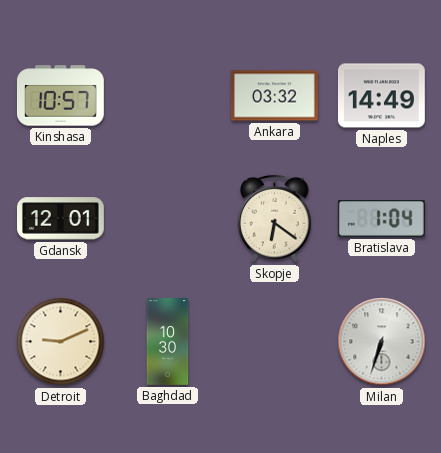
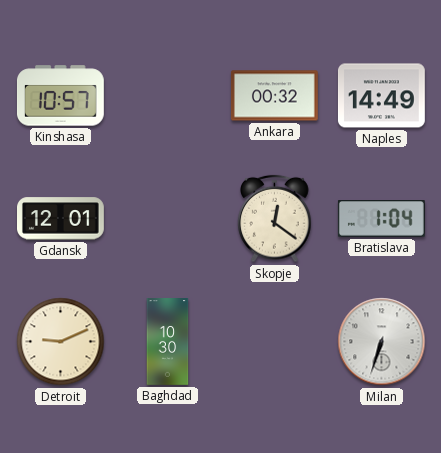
Ankara: 03:32 -> 00:32 (274, 96)
Skopje: 6:21 -> 12:21 (275, 219)
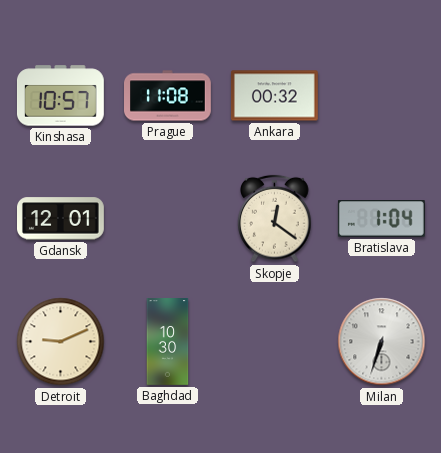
Prague: none -> 11:08 (168, 96)
Naples: 14:49 -> none (381, 96)
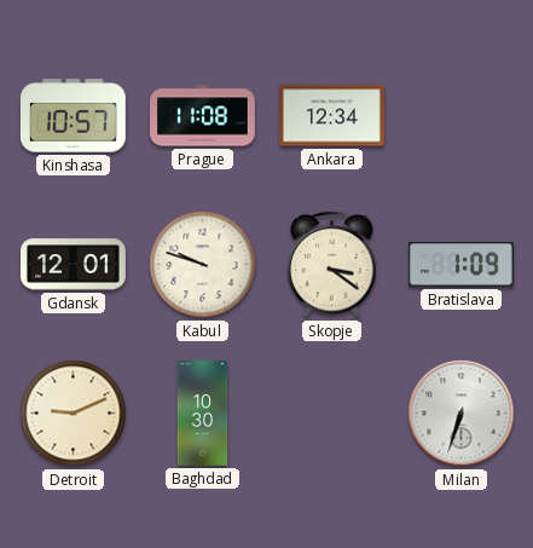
Ankara: 00:32 -> 12:34 (331, 116)
Kabul: none -> 9:48 (203, 265)
Skopje: 12:21 -> 3:21 (332, 265)
Bratislava: 1:04 -> 1:09 (460, 265)
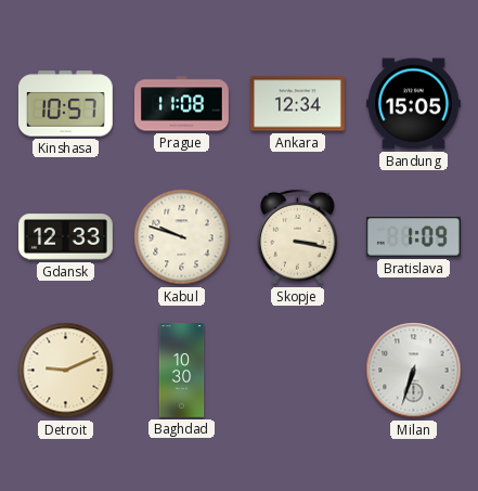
Bandung: none -> 15:05 (413, 104)
Gdansk: 12:01 -> 12:33 (66, 237)
Skopje: 3:21 -> 3:17 (298, 237)
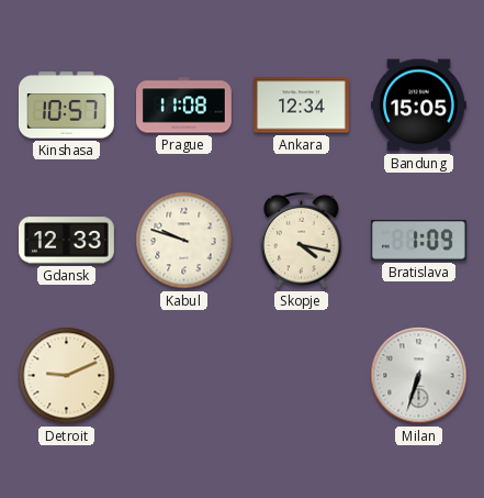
Skopje: 3:17 -> 4:17 (302, 241)
Baghdad: 10:30 -> none (182, 371)
